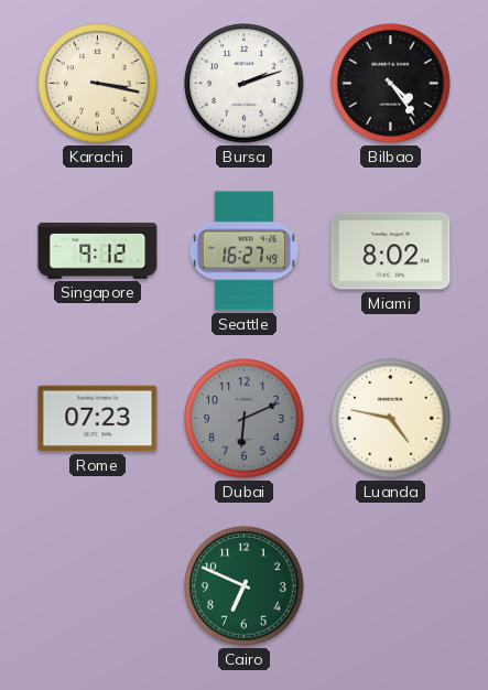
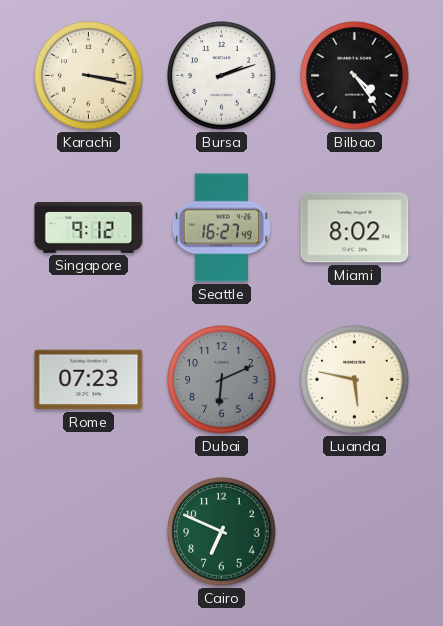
Luanda: 4:47 -> 5:47 (355, 380)
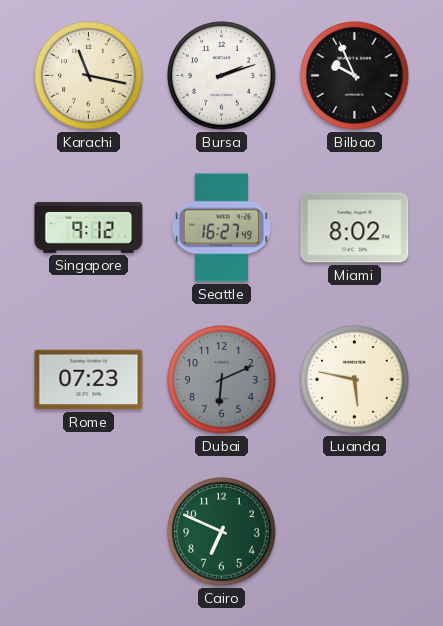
Karachi: 3:17 -> 11:17 (89, 76)
Bilbao: 4:24 -> 9:56 (355, 76)
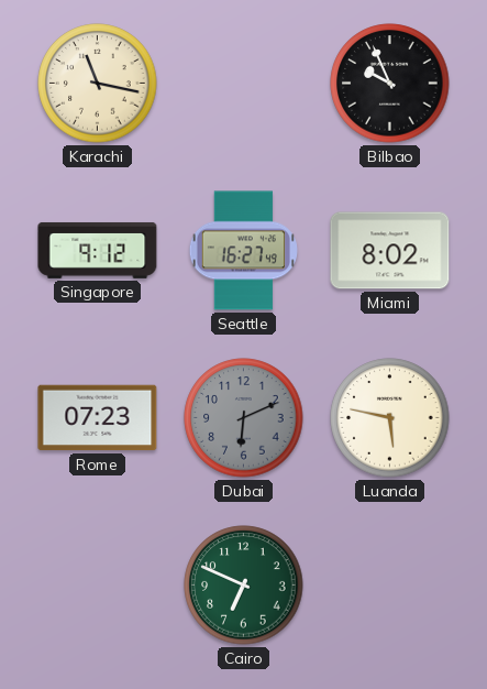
Bursa: 2:12 -> none (222, 76)
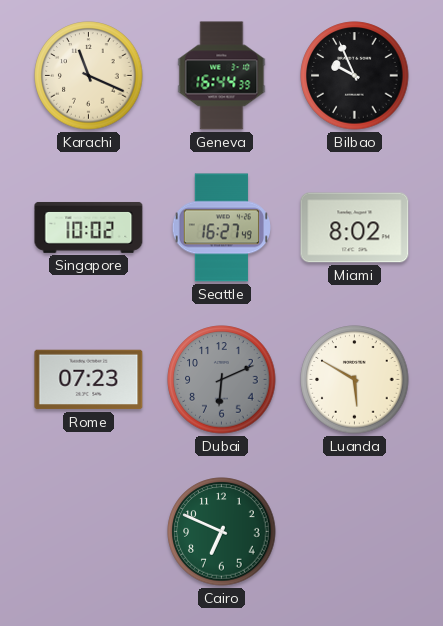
Karachi: 11:17 -> 11:19 (89, 76)
Geneva: none -> 16:44 (222, 76)
Singapore: 9:12 -> 10:02 (89, 227)
Luanda: 5:47 -> 5:50 (355, 380)
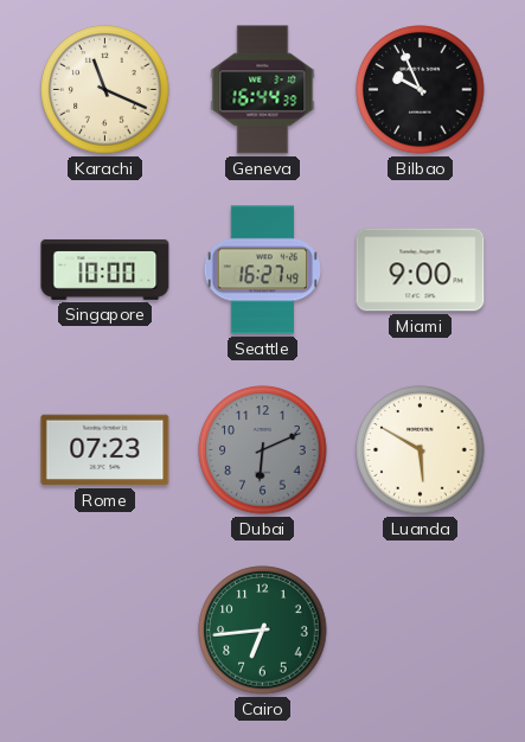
Singapore: 10:02 -> 10:00 (105, 269)
Miami: 8:02 -> 9:00 (421, 270)
Cairo: 6:49 -> 6:44 (263, 631)
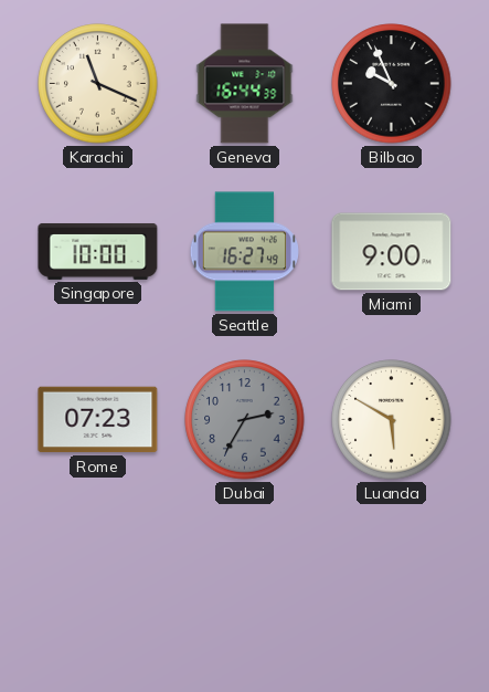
Dubai: 6:11 -> 2:35 (245, 420)
Cairo: 6:44 -> none (263, 631)
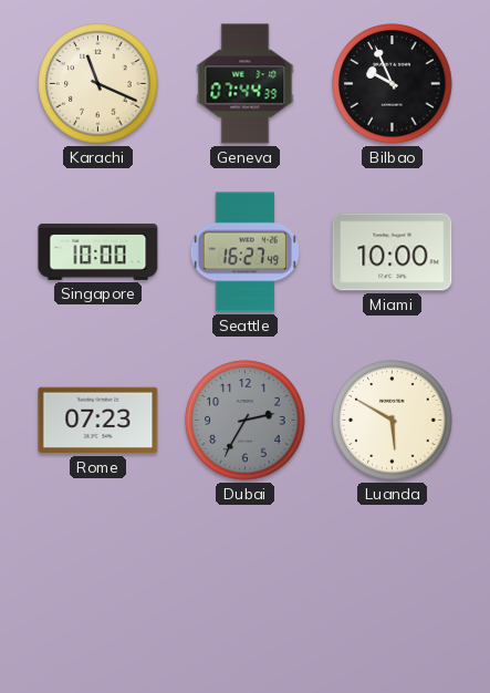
Geneva: 16:44 -> 07:44 (246, 84)
Miami: 9:00 -> 10:00 (393, 252)
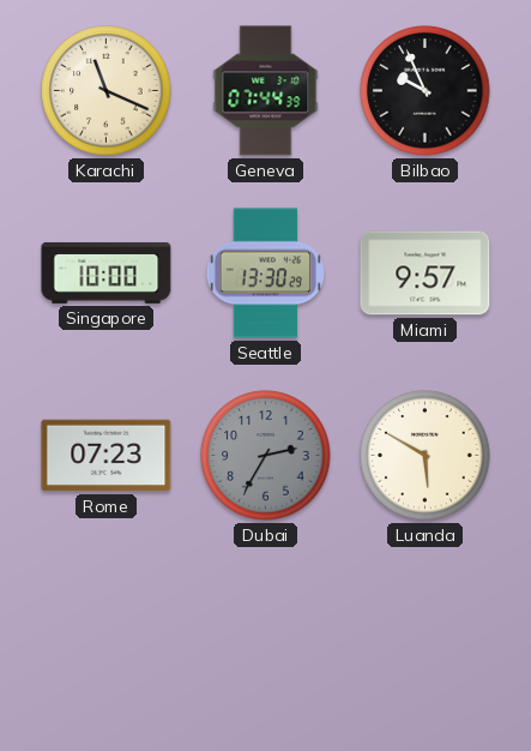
Seattle: 16:27 -> 13:30 (265, 274)
Miami: 10:00 -> 9:57 (426, 274)
